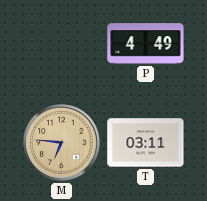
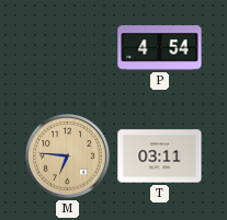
P: 4:49 -> 4:54 (160, 48)
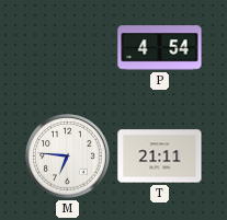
M dial: champagne -> white (68, 157)
T: 03:11 -> 21:11 (160, 157)
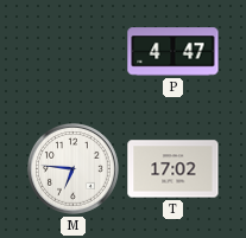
P: 4:54 -> 4:47 (174, 52)
T: 21:11 -> 17:02 (174, 169)
